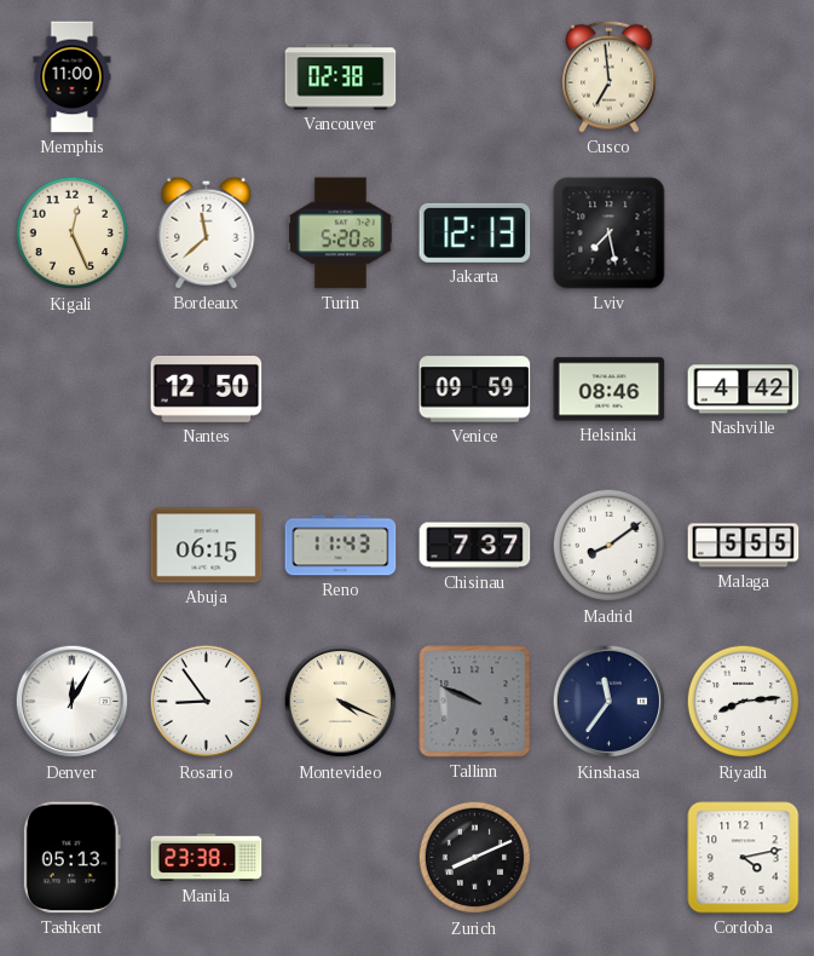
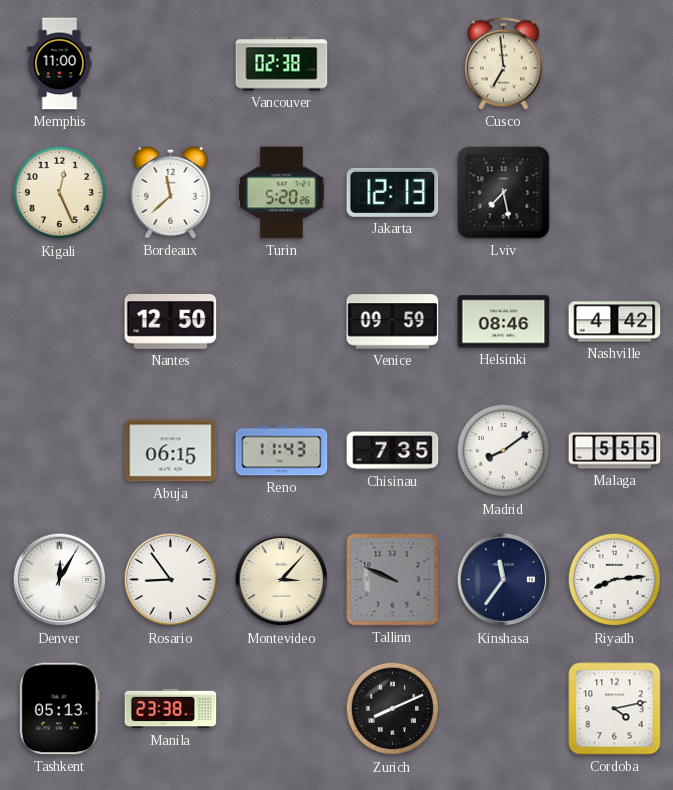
Chisinau: 7:37 -> 7:35 (393, 451)
Montevideo: 4:19 -> 3:07 (282, 580)
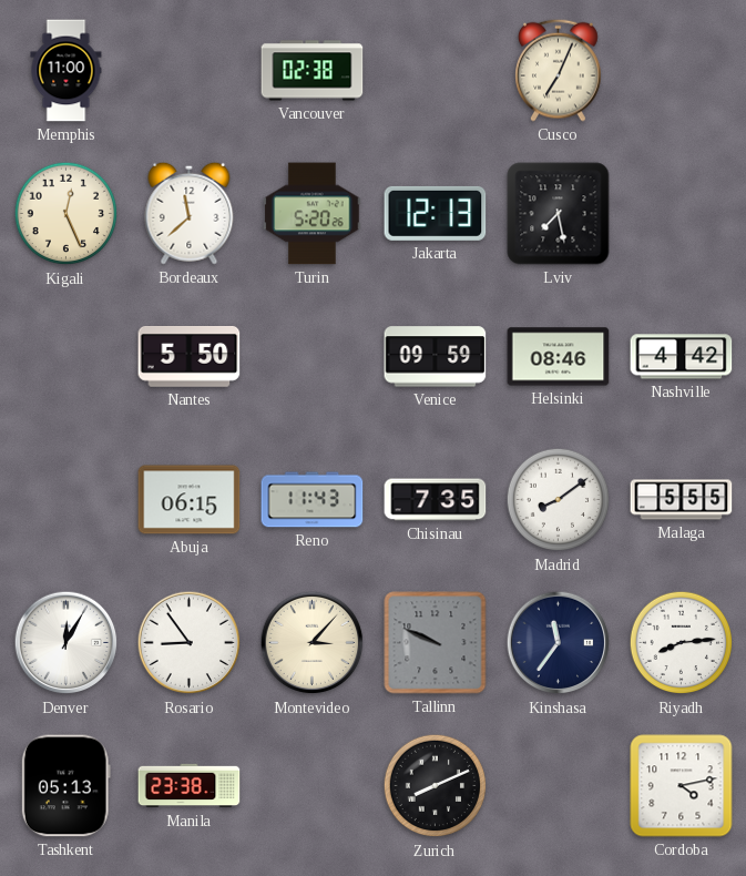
Cusco: 6:59 -> 7:04 (559, 70)
Nantes: 12:50 -> 5:50 (190, 357)
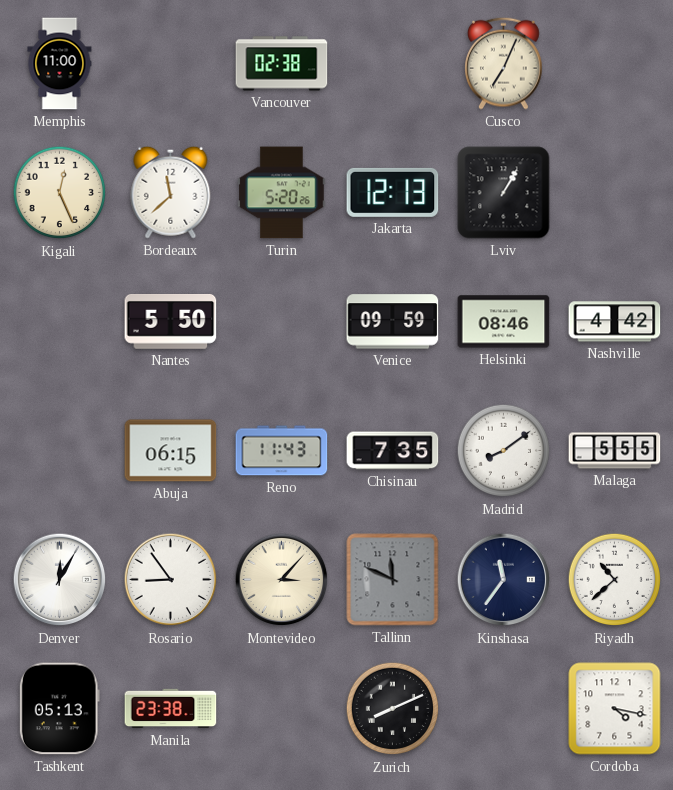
Lviv: 7:28 -> 1:05 (504, 193)
Tallinn: 9:49 -> 11:49 (393, 580)
Riyadh: 8:14 -> 10:38 (615, 580)
Cordoba: 4:13 -> 4:17 (615, 709)
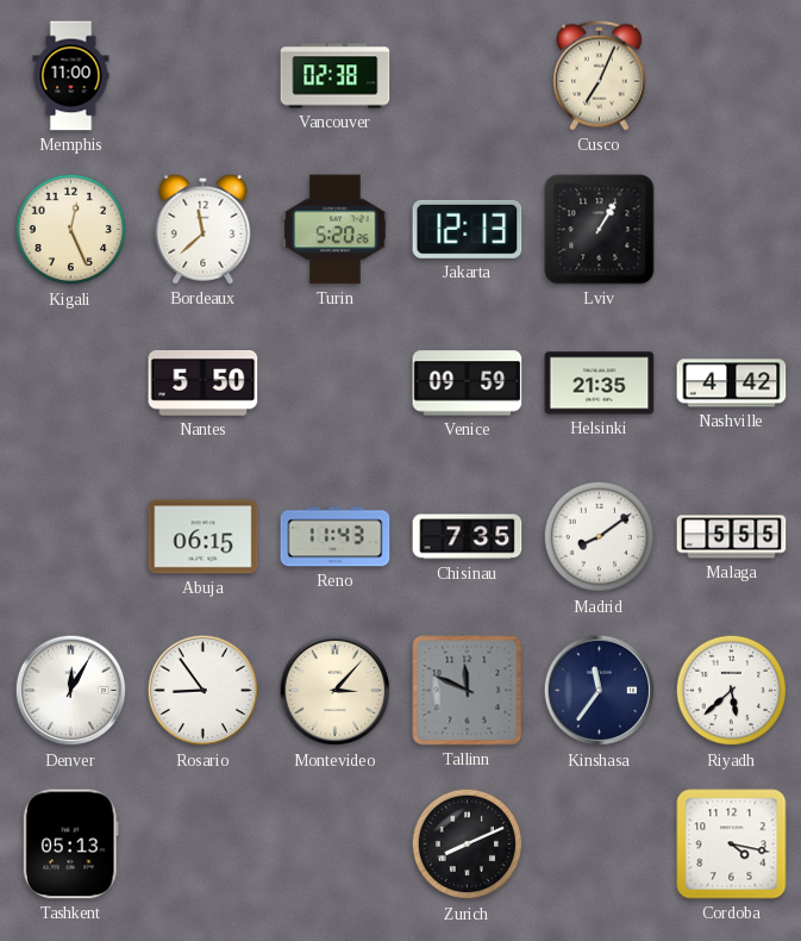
Helsinki: 08:46 -> 21:35 (600, 384)
Riyadh: 10:38 -> 5:38 (732, 691)
Manila: 23:38 -> none (171, 709)
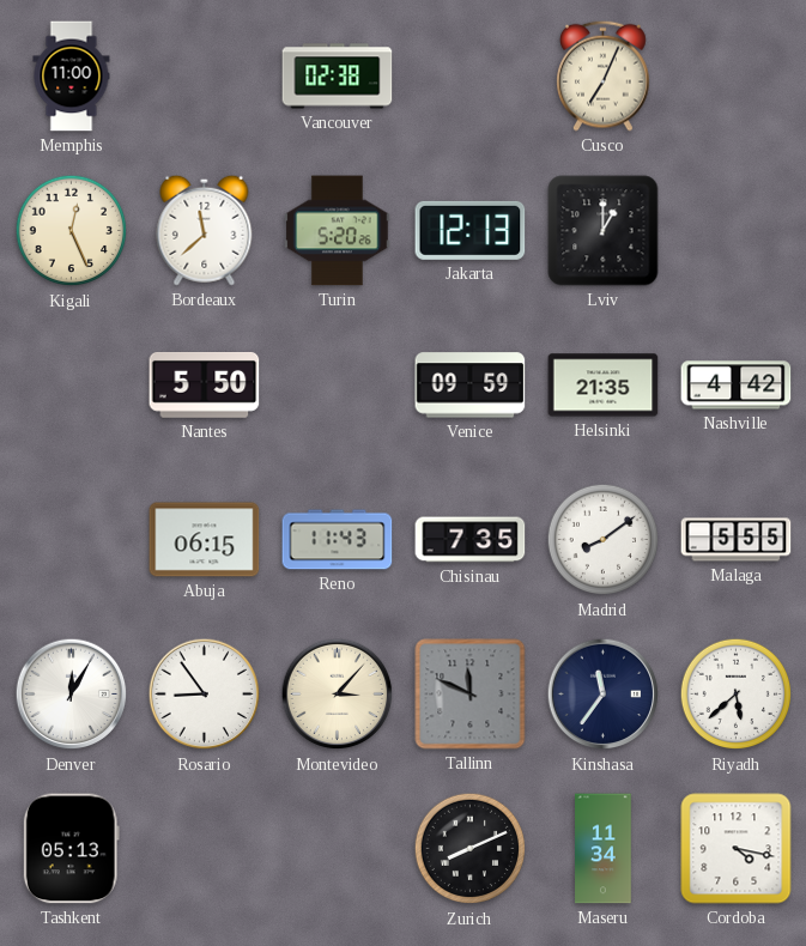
Lviv: 1:05 -> 1:00 (604, 231)
Maseru: none -> 11:34 (604, 849)
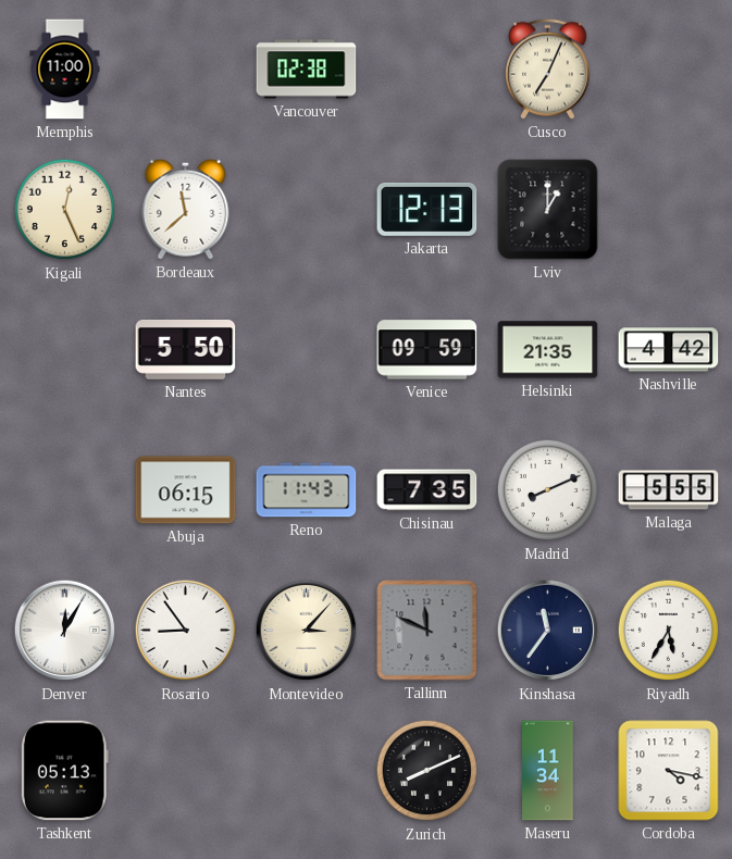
Turin: 5:20 -> none (338, 231)
Madrid: 8:09 -> 8:11 (548, 490)
Riyadh: 5:38 -> 5:35 (669, 631)
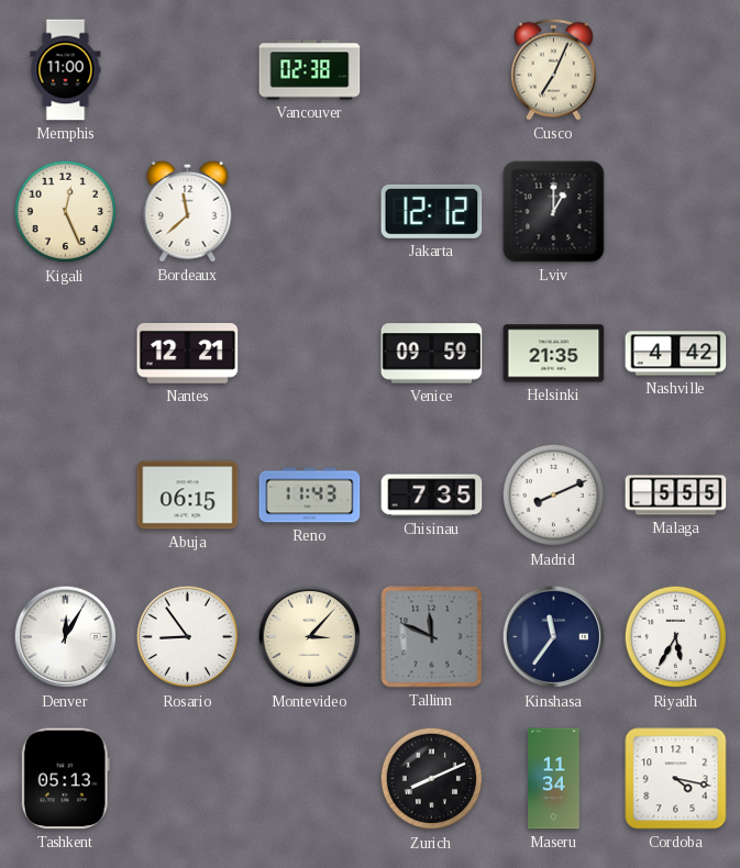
Jakarta: 12:13 -> 12:12 (432, 211)
Nantes: 5:50 -> 12:21 (188, 354)
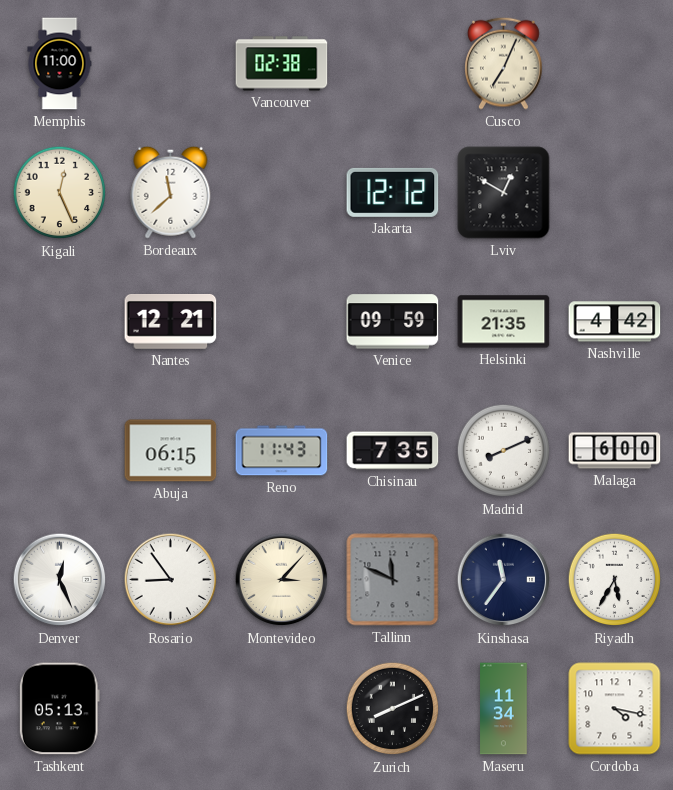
Lviv: 1:00 -> 12:50 (504, 193)
Malaga: 5:55 -> 6:00 (615, 451)
Denver: 12:05 -> 12:26 (60, 580)
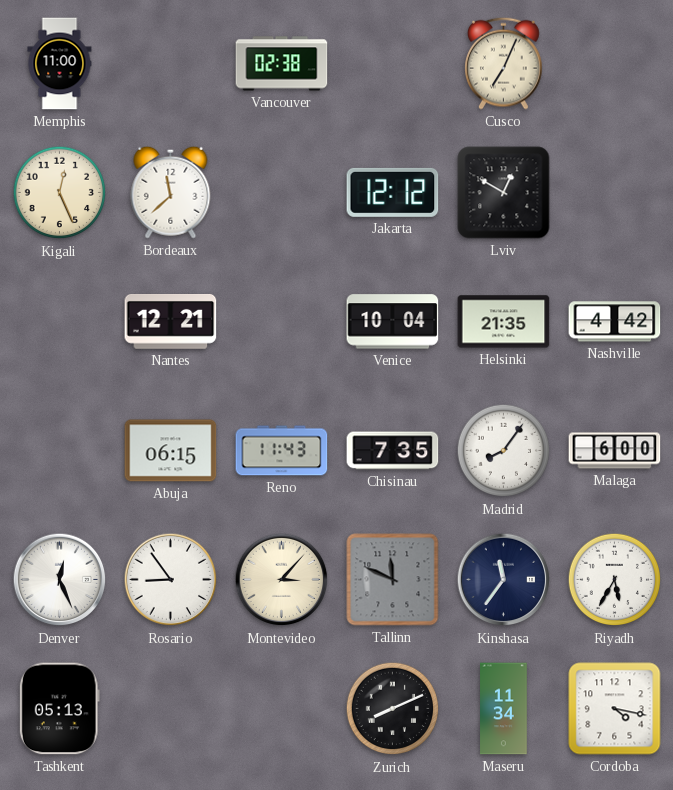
Venice: 09:59 -> 10:04 (393, 322)
Madrid: 8:11 -> 8:06 (504, 451)
